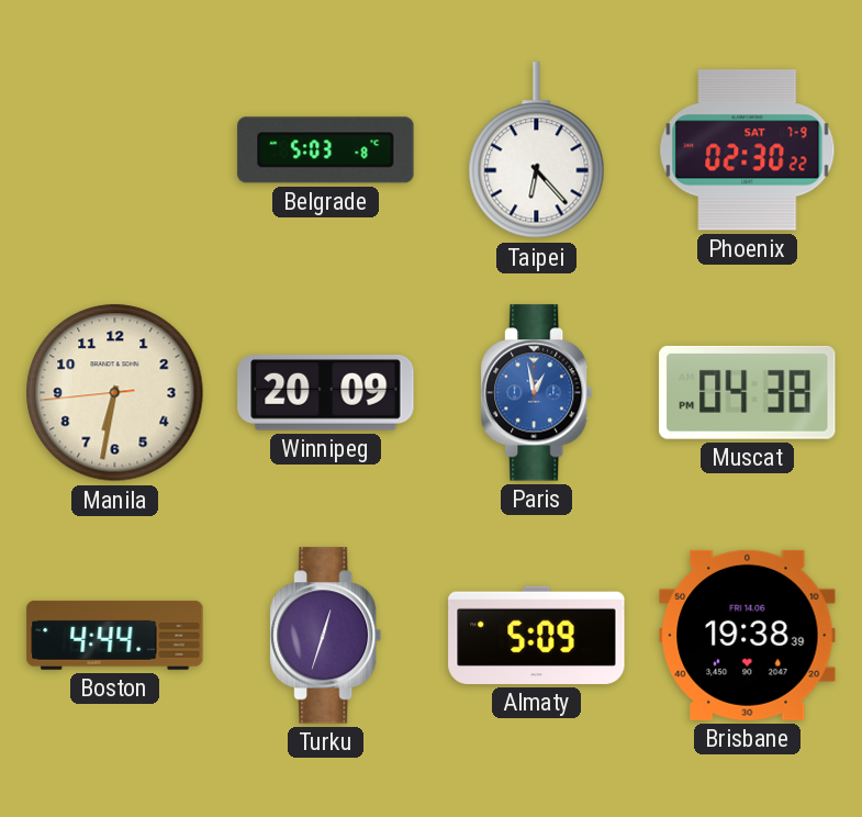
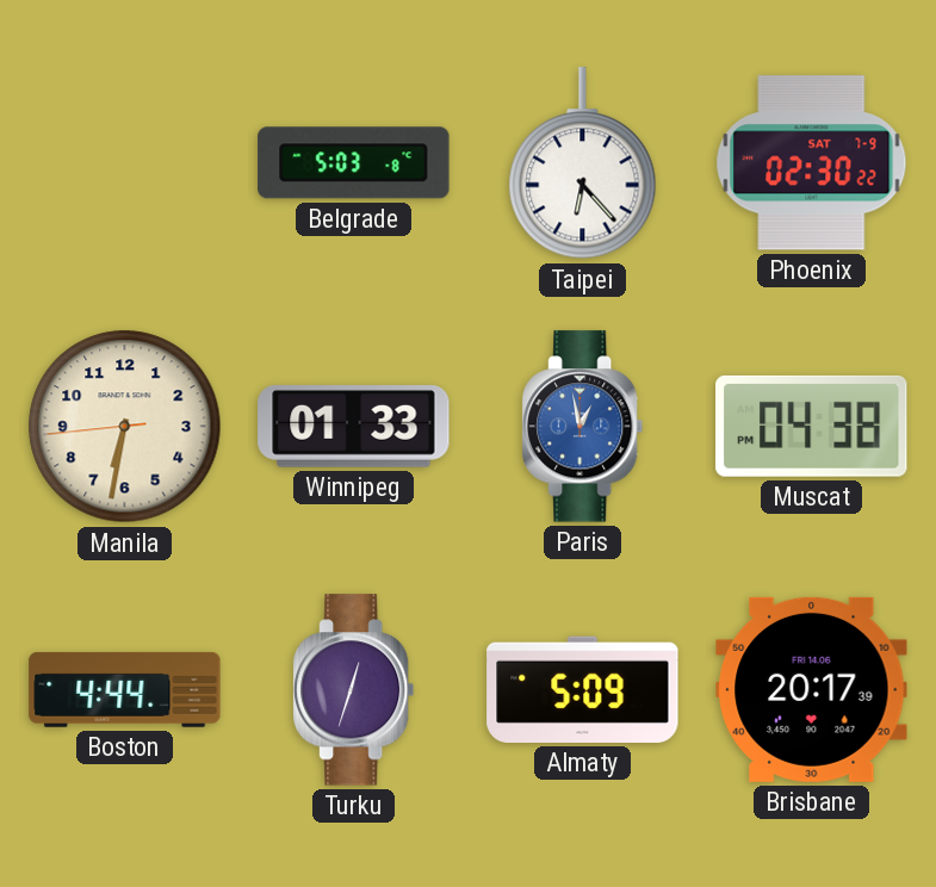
Winnipeg: 20:09 -> 01:33 (354, 427)
Brisbane: 19:38 -> 20:17 (812, 689)
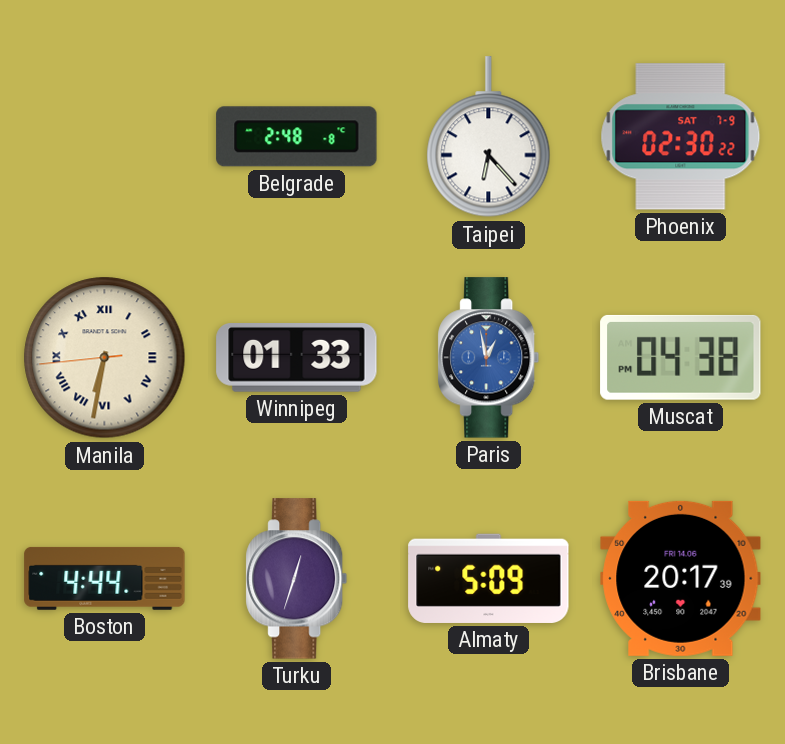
Belgrade: 5:03 -> 2:48 (297, 137)
Manila numerals: Arabic -> Roman (105, 358)
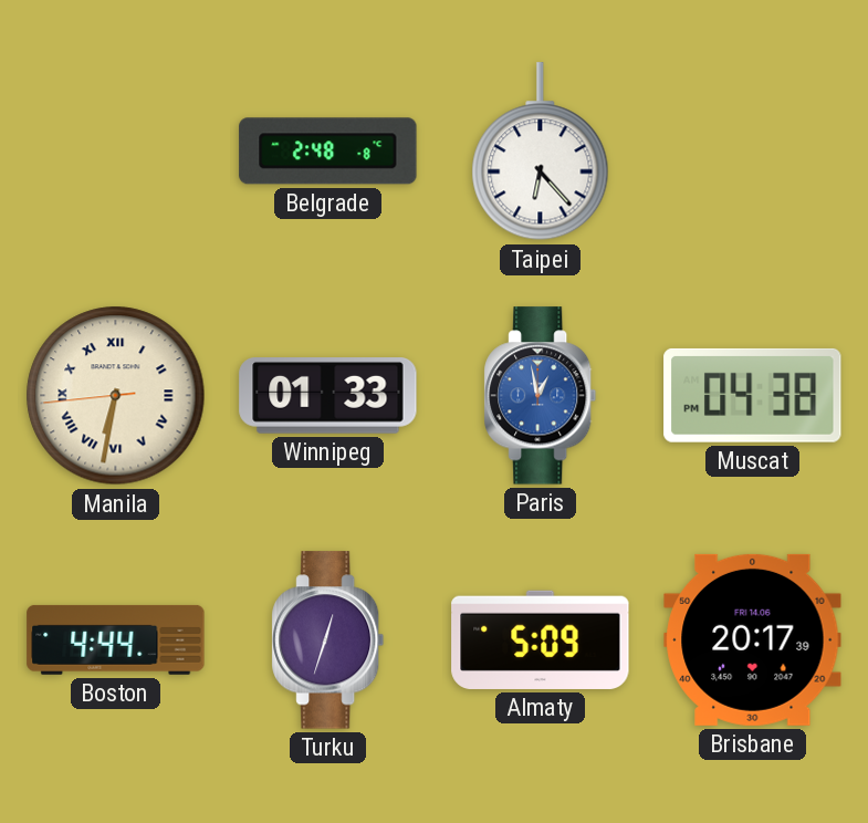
Phoenix: 02:30 -> none (681, 137)
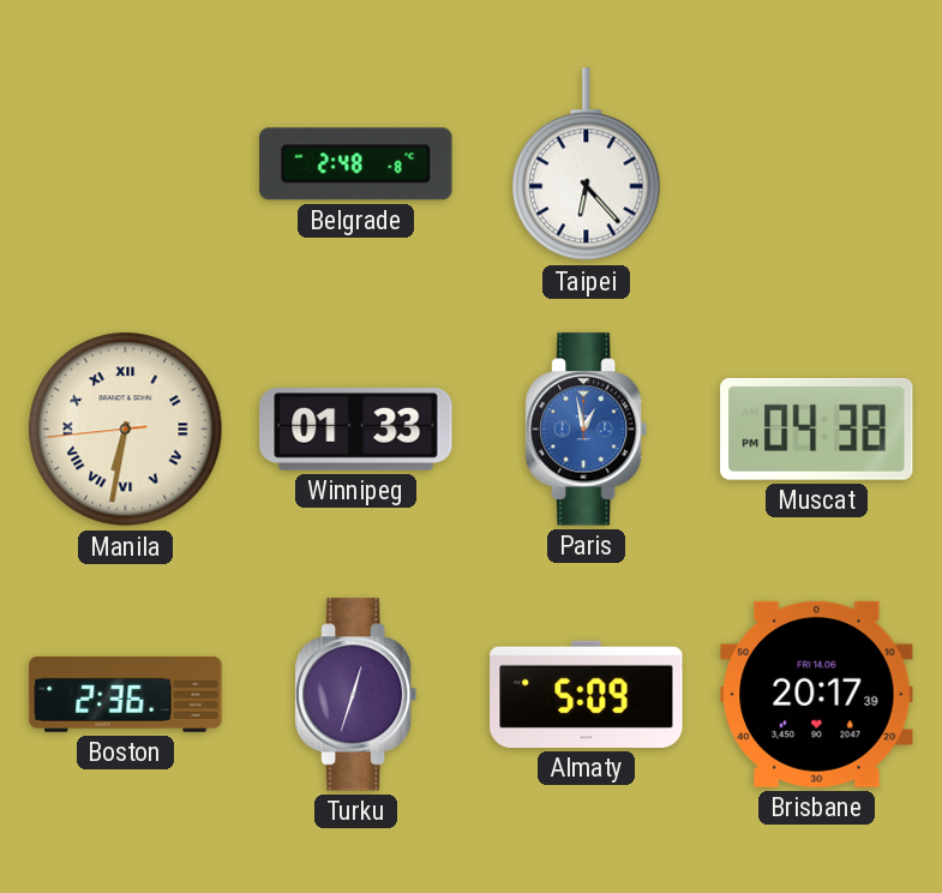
Boston: 4:44 -> 2:36 (126, 694)
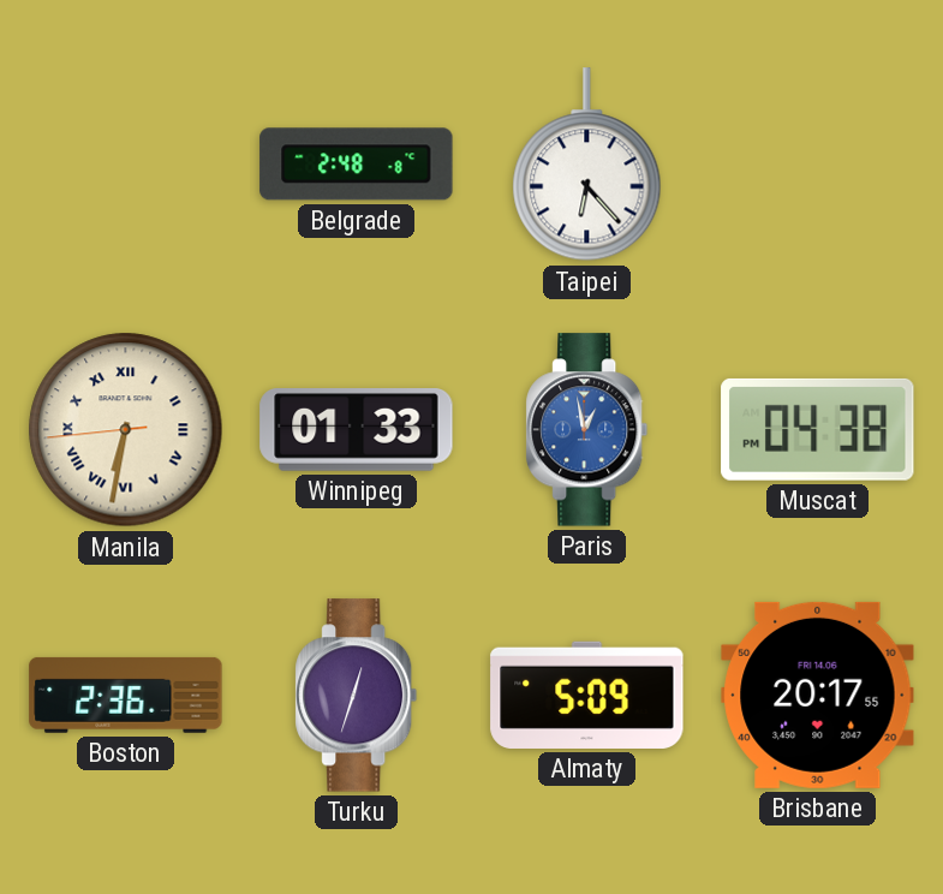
Brisbane: 20:17:39 -> 20:17:55 (818, 695)
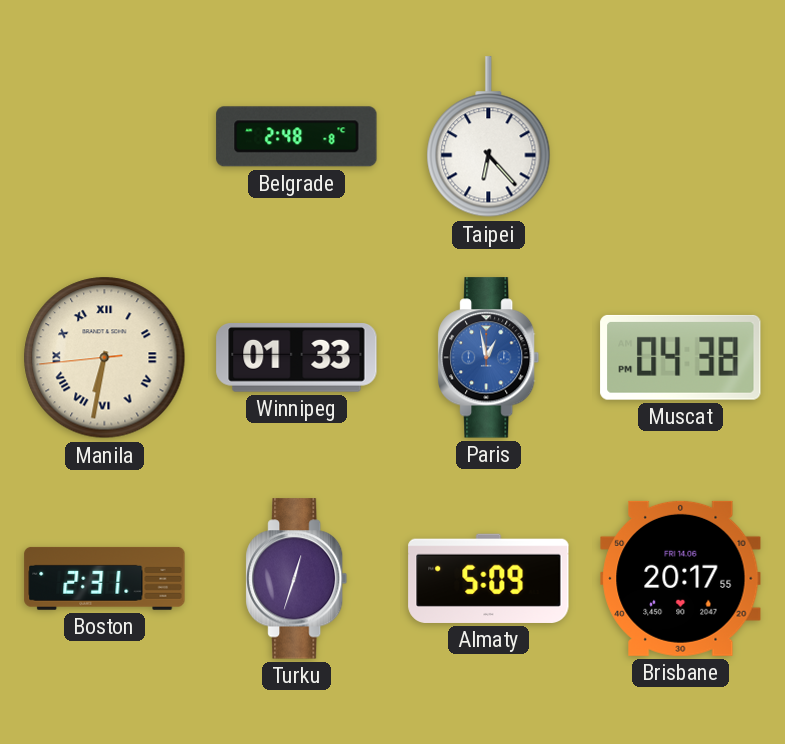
Boston: 2:36 -> 2:31 (105, 578)
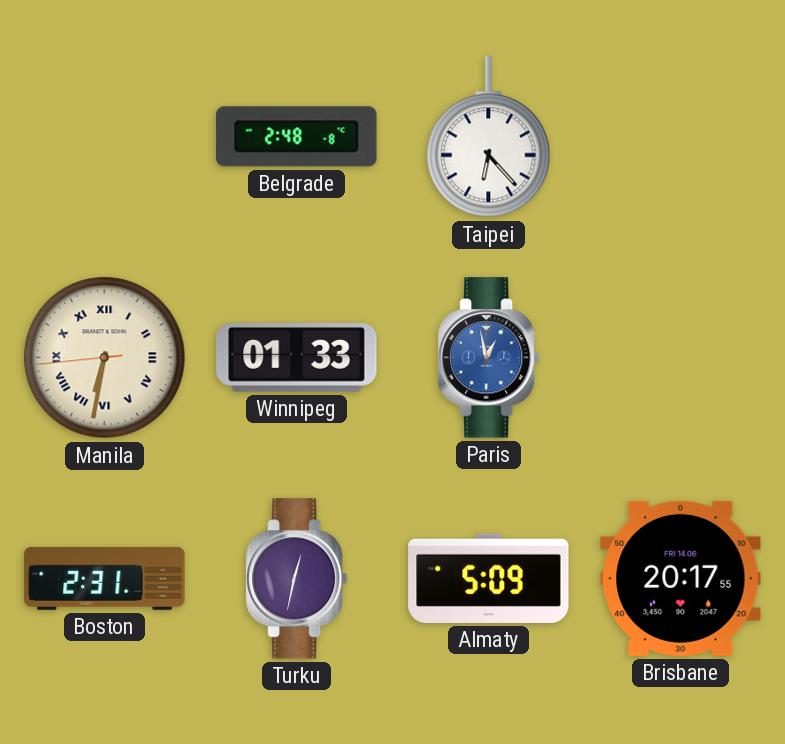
Muscat: 04:38 -> none (681, 357)
Turku: 12:33 -> 12:32 (297, 579)
